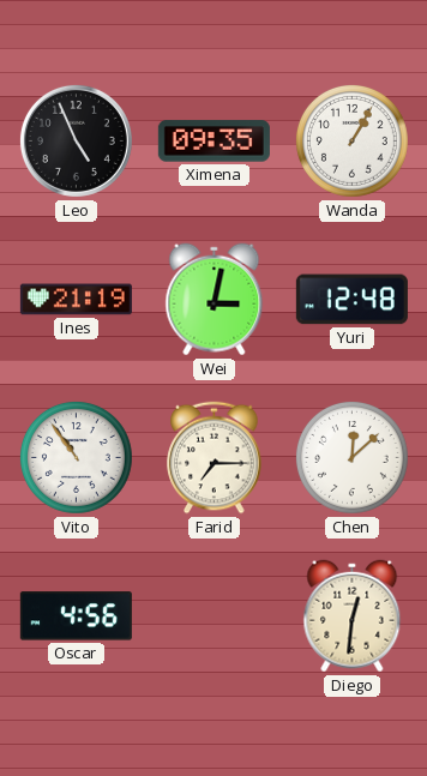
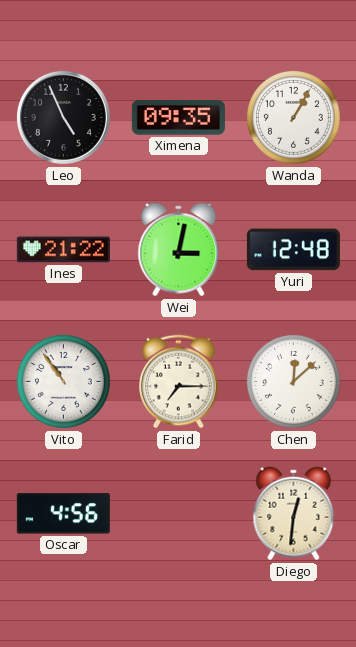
Ines: 21:19 -> 21:22 (63, 250)
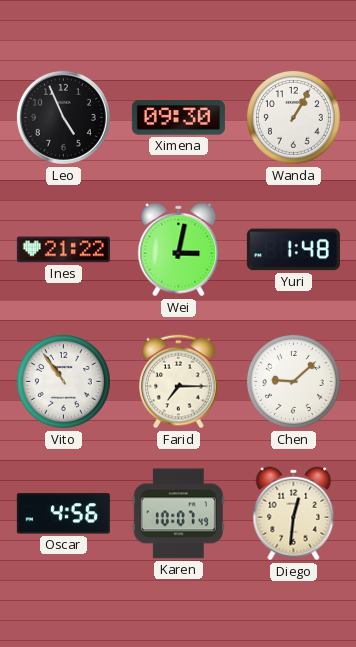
Ximena: 09:35 -> 09:30 (178, 118)
Yuri: 12:48 -> 1:48 (293, 250)
Chen: 12:08 -> 9:08 (294, 382)
Karen: none -> 10:07 (178, 514)
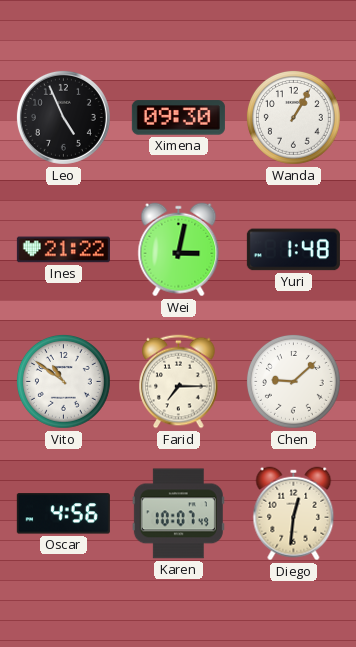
Vito: 10:54 -> 10:51 (64, 382)
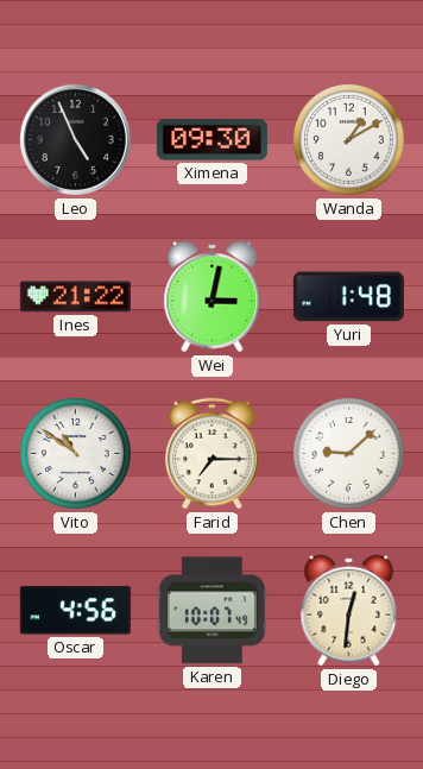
Wanda: 1:05 -> 1:10 (349, 140)
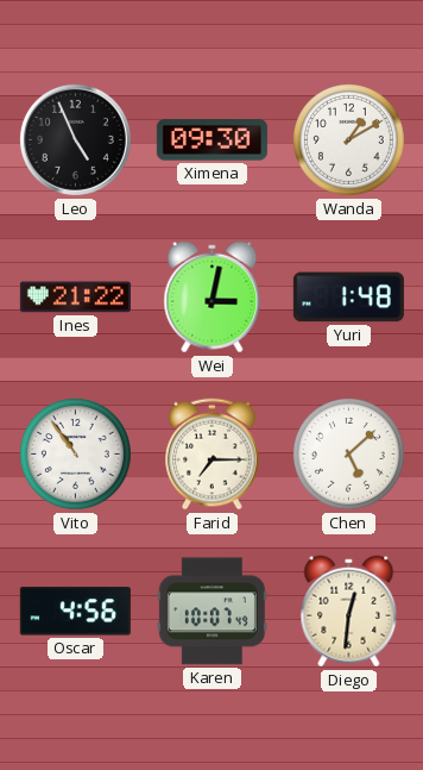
Vito: 10:51 -> 10:54 (76, 455)
Chen: 9:08 -> 5:08 (349, 455)
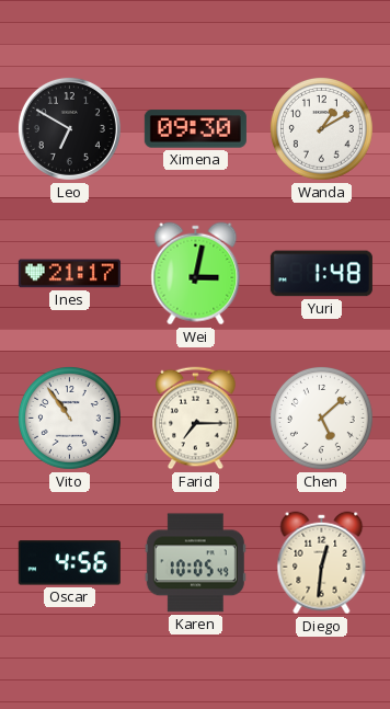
Leo: 4:56 -> 6:50 (69, 128)
Ines: 21:22 -> 21:17 (69, 274)
Karen: 10:07 -> 10:05 (195, 563)
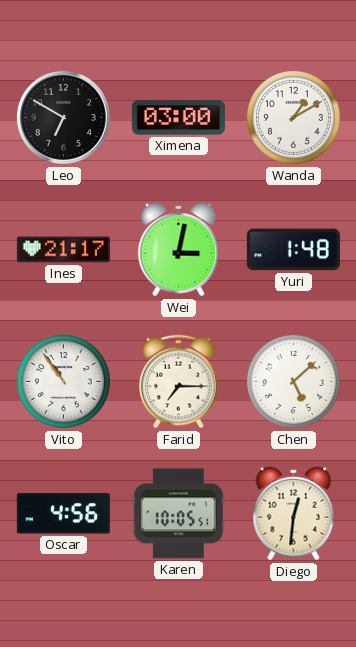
Ximena: 09:30 -> 03:00 (178, 118)
Karen: 10:05:49 -> 10:05:51 (178, 514)
